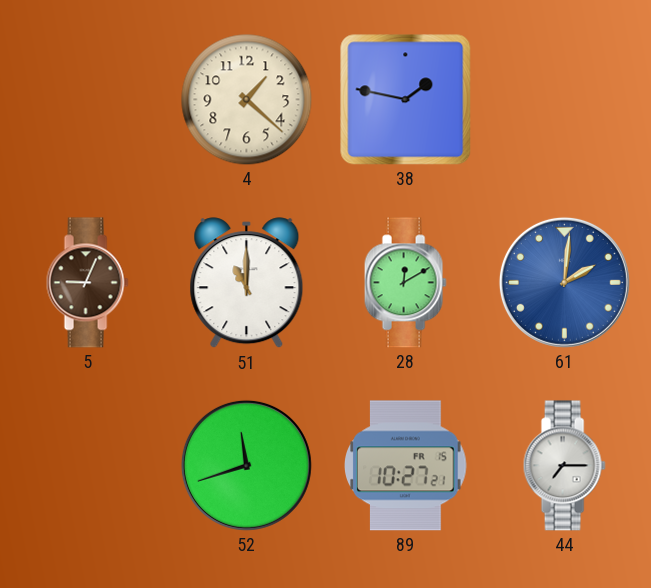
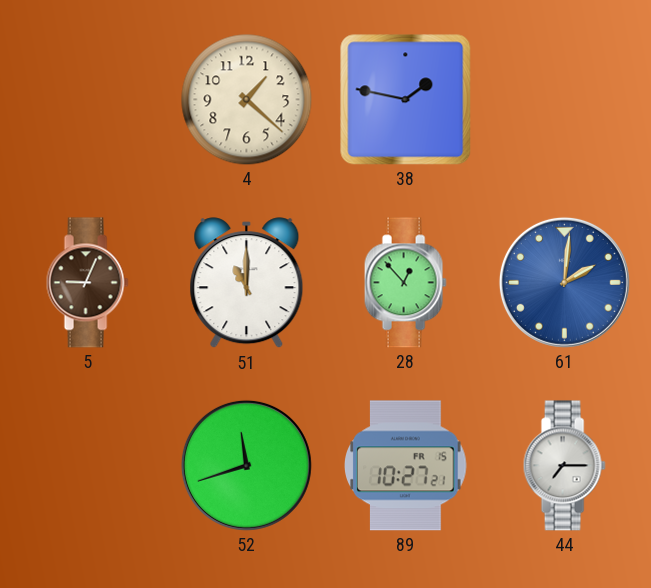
28: 12:10 -> 12:53 (405, 283)
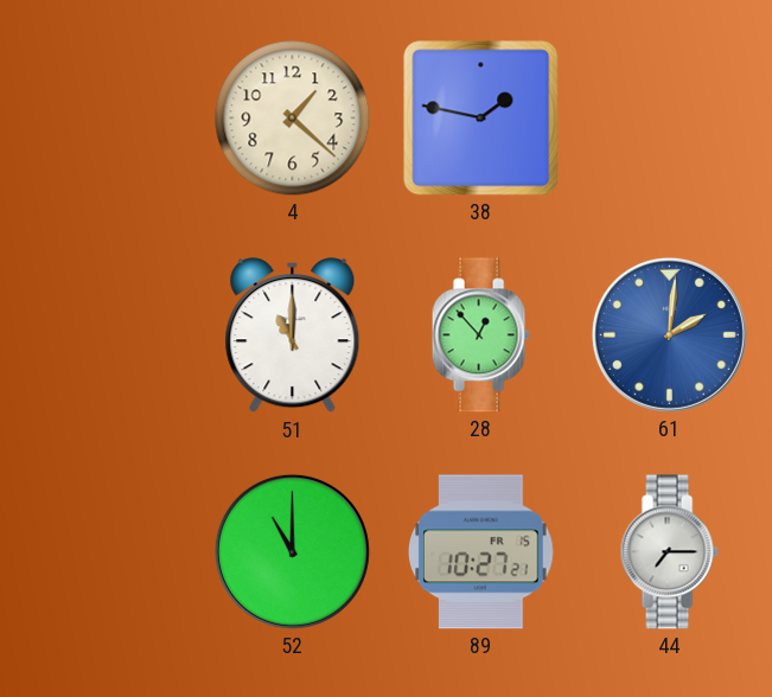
5: 9:04 -> none (87, 283)
52: 11:42 -> 11:00 (292, 551)
